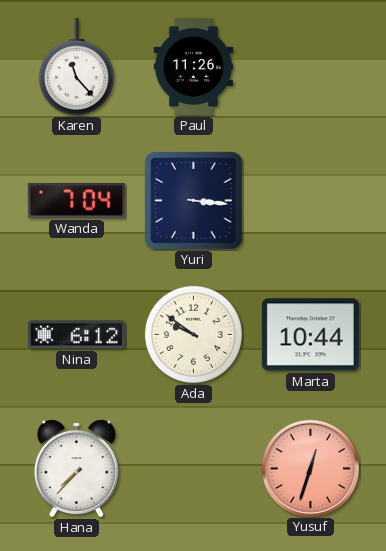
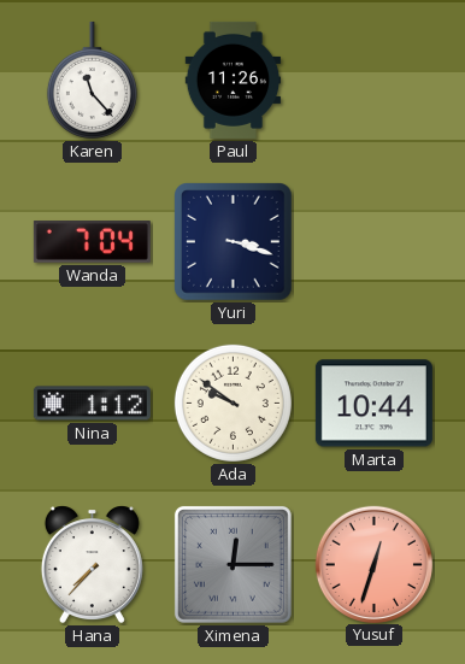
Yuri: 3:16 -> 3:18 (234, 242)
Nina: 6:12 -> 1:12 (92, 404)
Ximena: none -> 12:15 (232, 564)
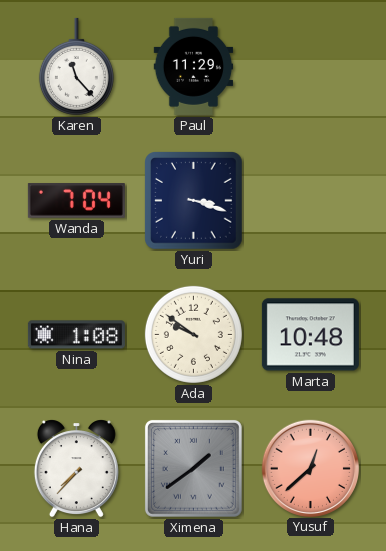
Paul: 11:26 -> 11:29 (194, 66)
Nina: 1:12 -> 1:08 (76, 335)
Marta: 10:44 -> 10:48 (310, 335)
Ximena: 12:15 -> 1:39 (193, 468)
Yusuf: 12:33 -> 12:38 (310, 468)
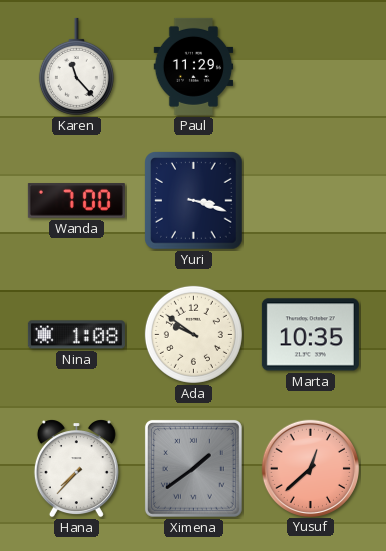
Wanda: 7:04 -> 7:00 (76, 201)
Marta: 10:48 -> 10:35 (310, 335)
